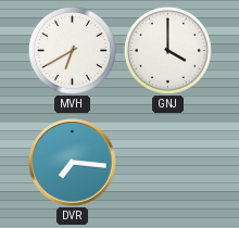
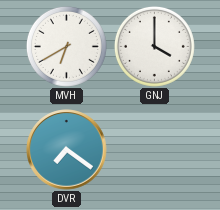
DVR: 7:16 -> 7:21 (67, 150)
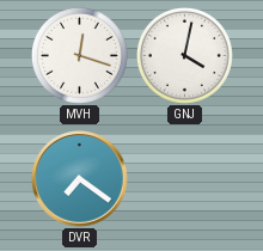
MVH: 6:40 -> 12:18 (79, 55)
GNJ: 4:00 -> 4:02 (184, 55)
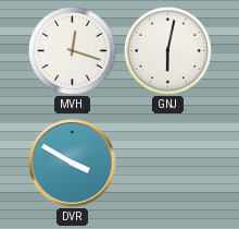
GNJ: 4:02 -> 6:02 (167, 50)
DVR: 7:21 -> 3:50 (73, 164)
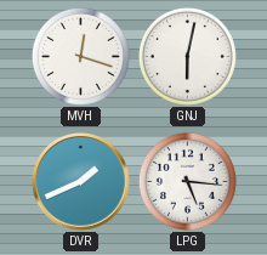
DVR: 3:50 -> 1:41 (81, 182)
LPG: none -> 5:16 (187, 181)
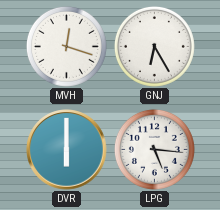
GNJ: 6:02 -> 6:25 (154, 46)
DVR: 1:41 -> 6:00 (67, 150)
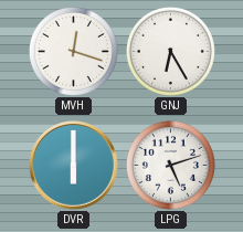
LPG: 5:16 -> 5:12 (170, 165)
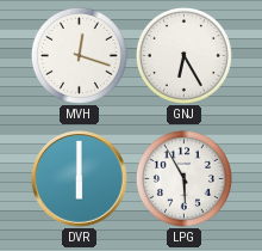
LPG: 5:12 -> 5:55 (183, 178)
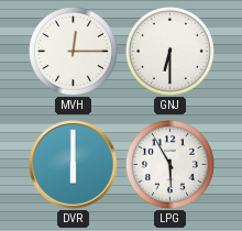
MVH: 12:18 -> 12:15 (73, 51)
GNJ: 6:25 -> 6:30 (169, 51)
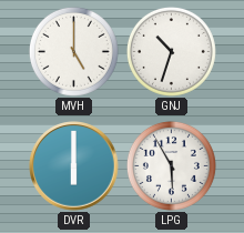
MVH: 12:15 -> 5:00 (73, 51)
GNJ: 6:30 -> 10:33 (171, 51)
